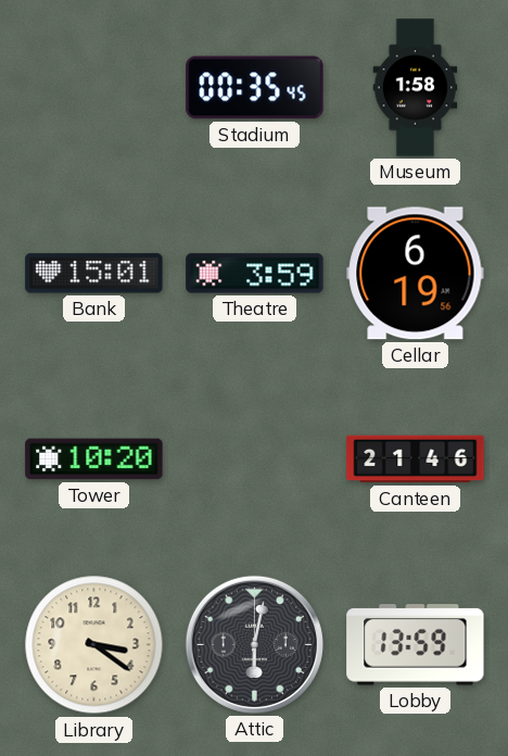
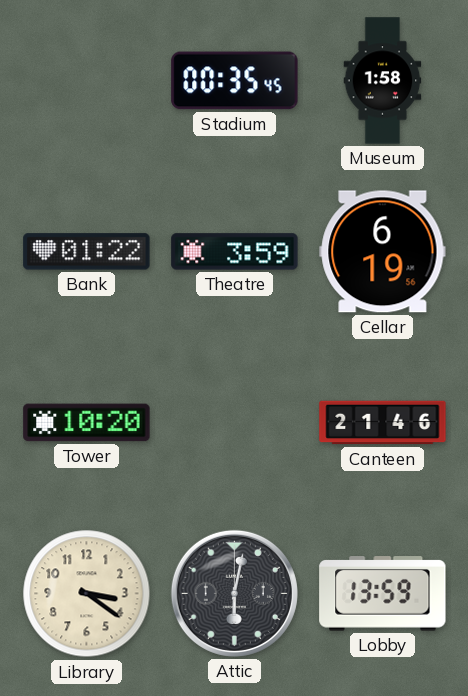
Bank: 15:01 -> 01:22 (87, 252)
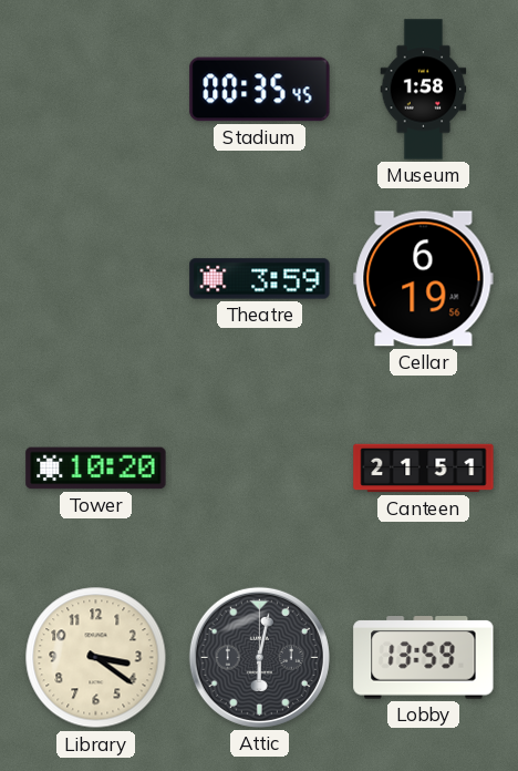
Bank: 01:22 -> none (87, 252)
Canteen: 21:46 -> 21:51 (424, 469)
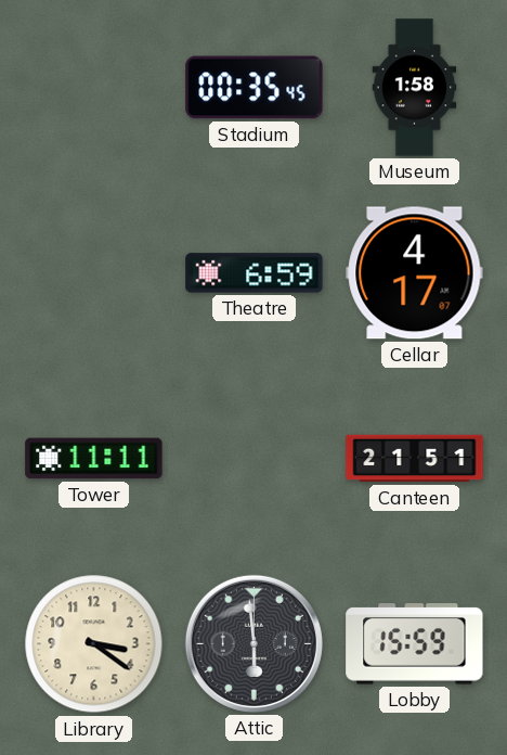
Theatre: 3:59 -> 6:59 (255, 273)
Cellar: 6:19 -> 4:17 (415, 273)
Tower: 10:20 -> 11:11 (94, 459)
Attic: 6:02 -> 5:59 (253, 643)
Lobby: 13:59 -> 15:59 (415, 644)
